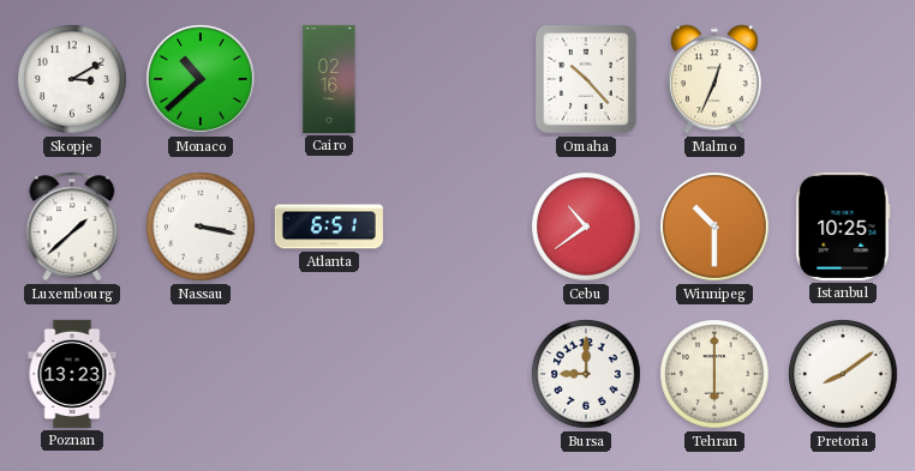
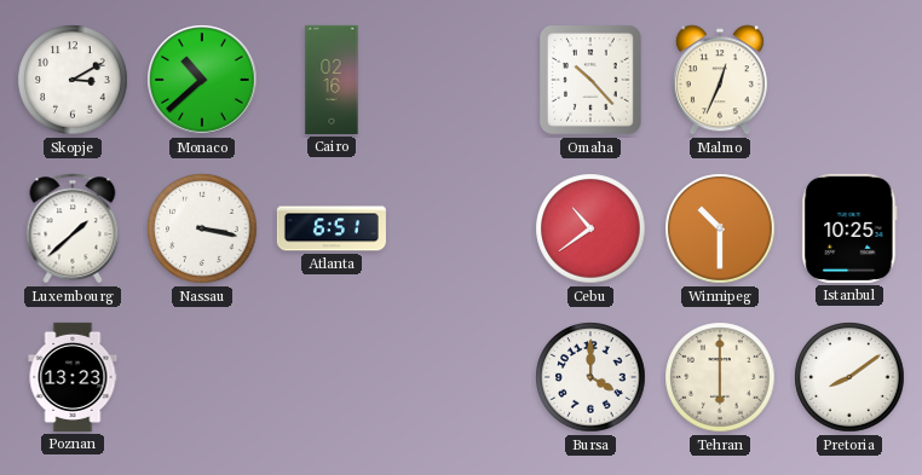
Bursa: 9:00 -> 4:00 (590, 377)
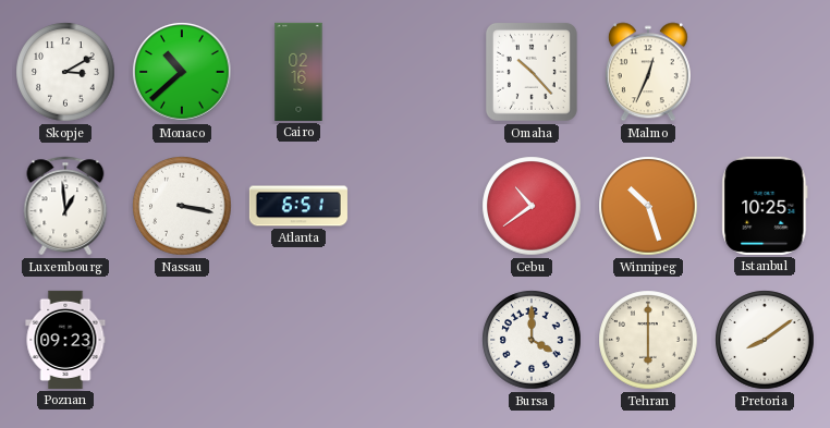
Luxembourg: 1:38 -> 12:59 (65, 206)
Winnipeg: 10:30 -> 10:27 (648, 206)
Poznan: 13:23 -> 09:23 (65, 340)
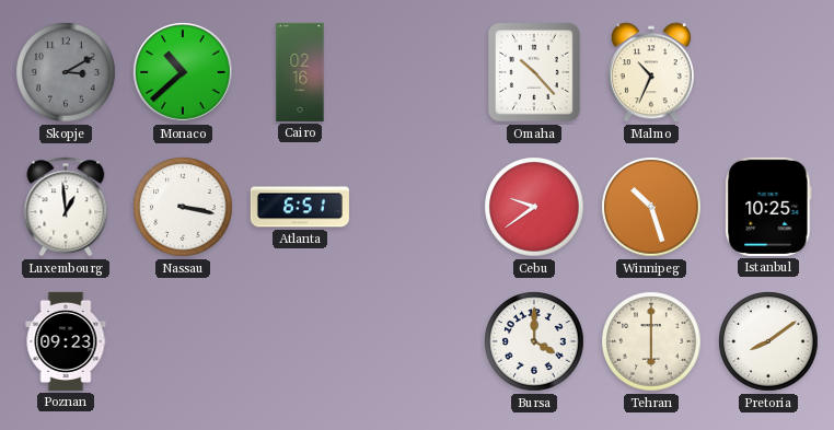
Skopje dial: white -> grey (66, 72)
Malmo: 12:34 -> 10:34 (651, 72)
Cebu: 10:39 -> 9:39 (534, 207)
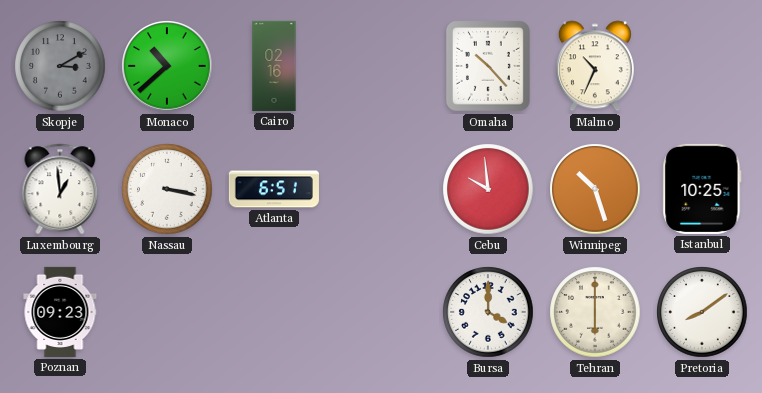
Cebu: 9:39 -> 9:59 (488, 189)
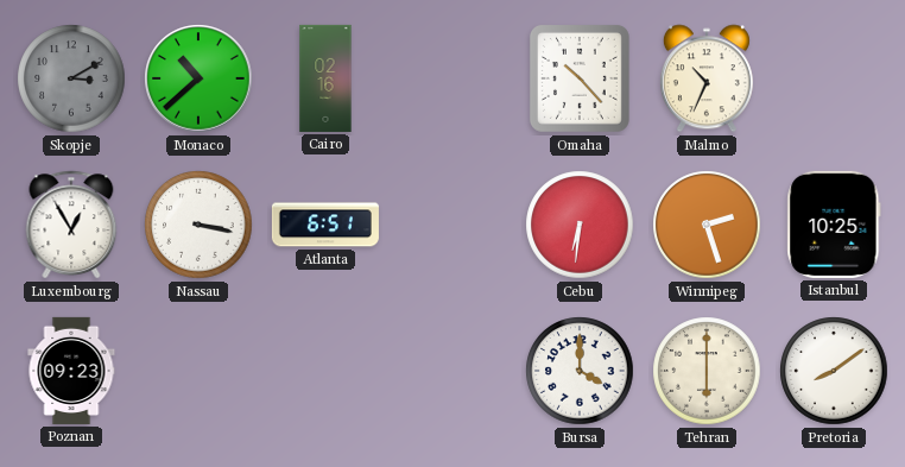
Luxembourg: 12:59 -> 12:55 (71, 225)
Cebu: 9:59 -> 6:31 (580, 225)
Winnipeg: 10:27 -> 2:27 (707, 225)
